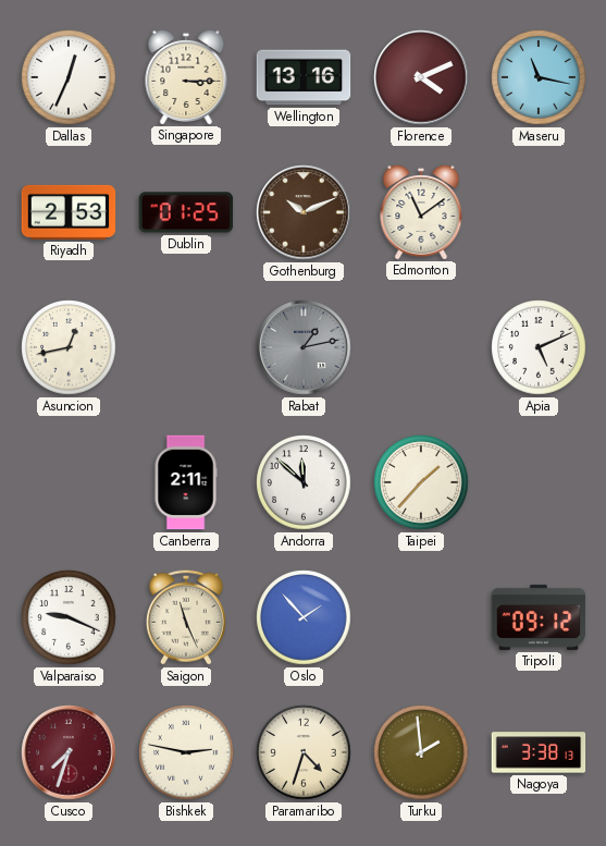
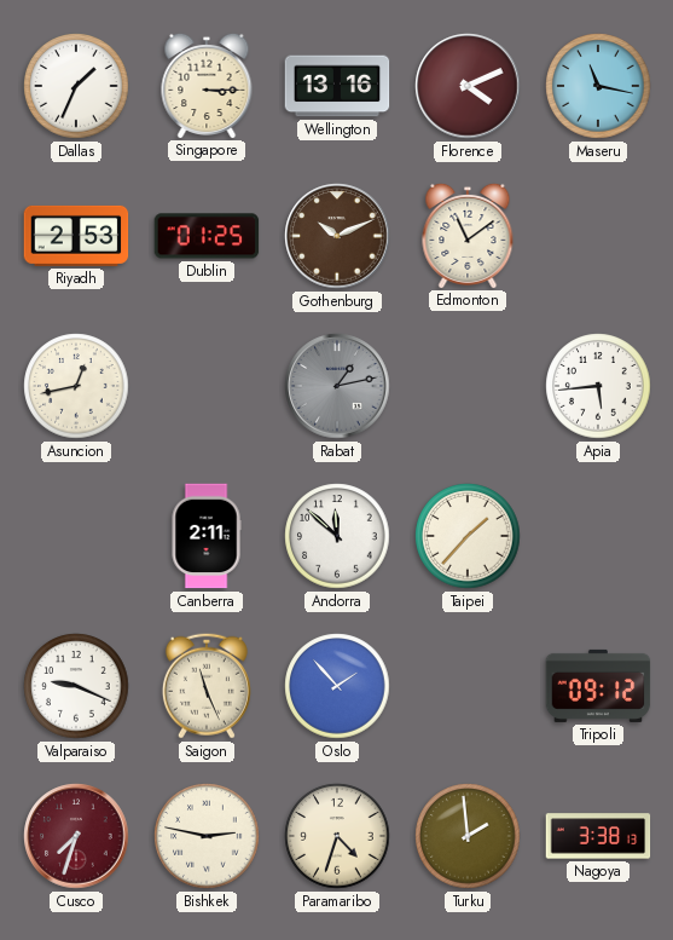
Dallas: 12:34 -> 1:34 (76, 86)
Apia: 5:11 -> 5:44 (598, 386)
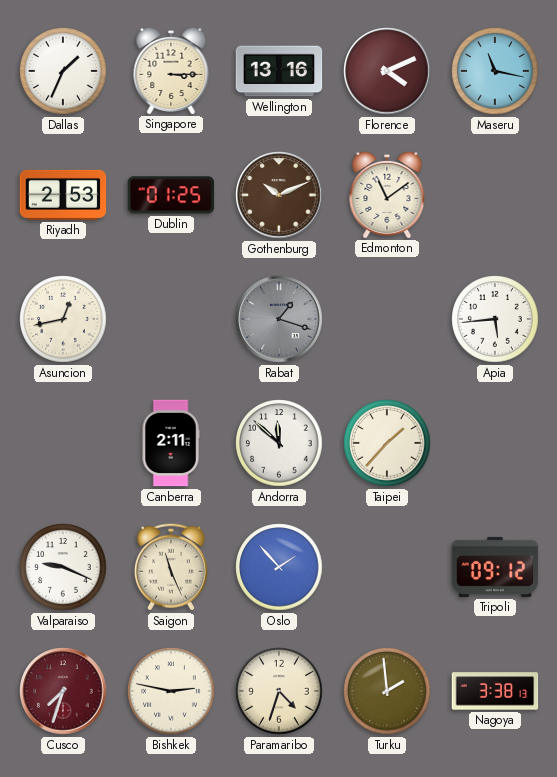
Rabat: 1:13 -> 1:18 (279, 319)
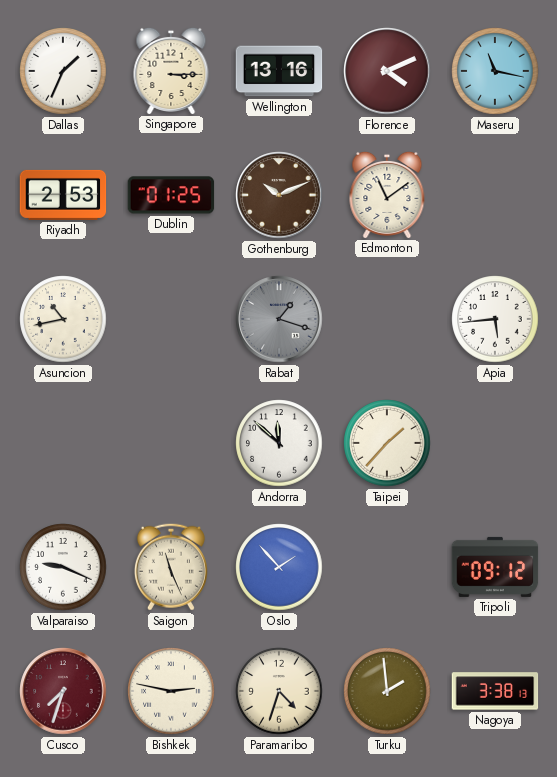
Asuncion: 12:43 -> 10:43 (63, 319)
Canberra: 2:11 -> none (171, 443)
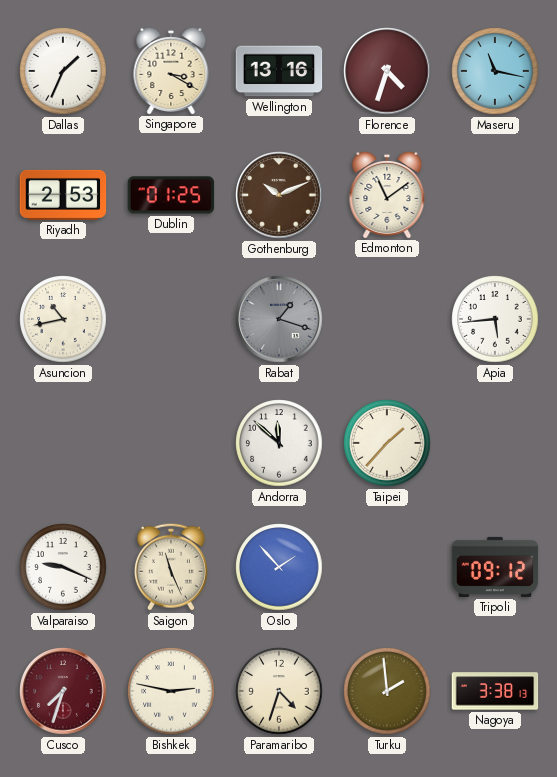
Singapore: 3:15 -> 3:20 (171, 70)
Florence: 4:11 -> 4:33 (387, 71)
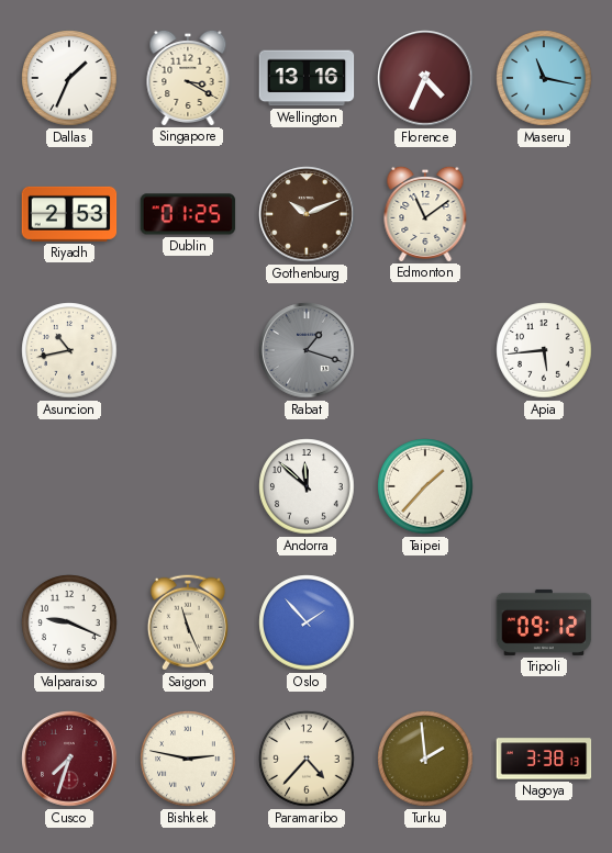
Florence: 4:33 -> 4:34 (425, 78)
Paramaribo: 4:33 -> 4:37 (307, 759)
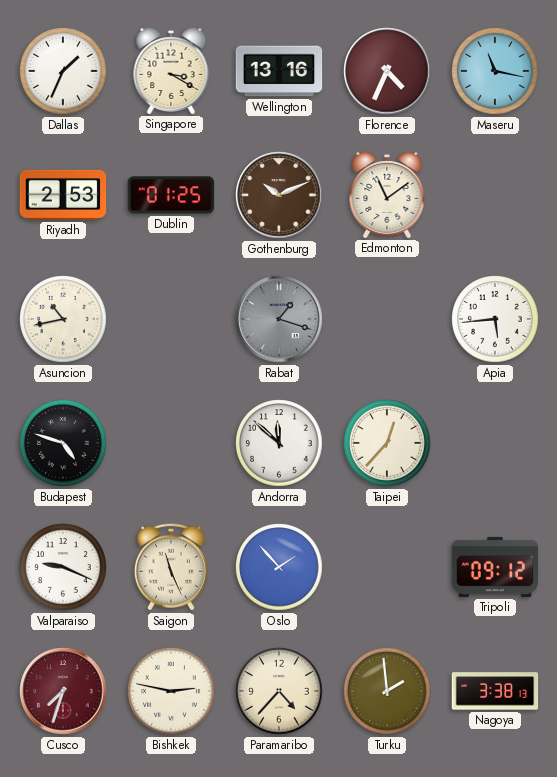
Budapest: none -> 4:48 (63, 443)
Taipei: 1:37 -> 12:37 (387, 443)
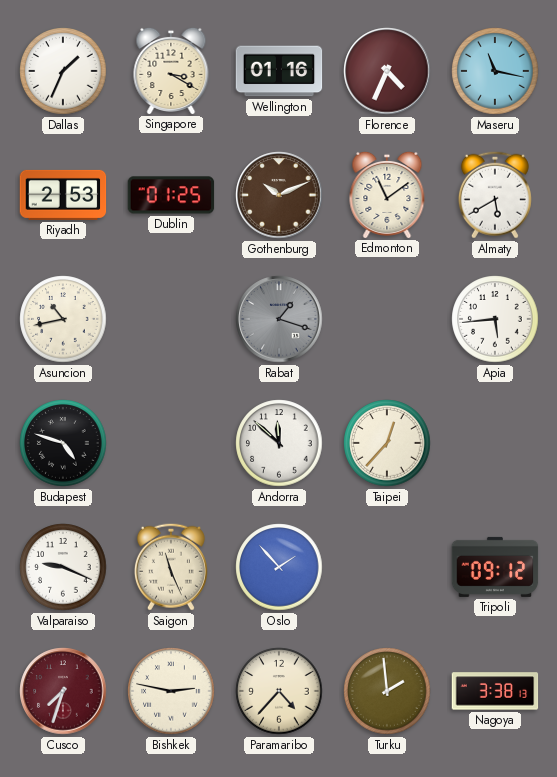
Wellington: 13:16 -> 01:16 (279, 71)
Almaty: none -> 5:40 (495, 195)
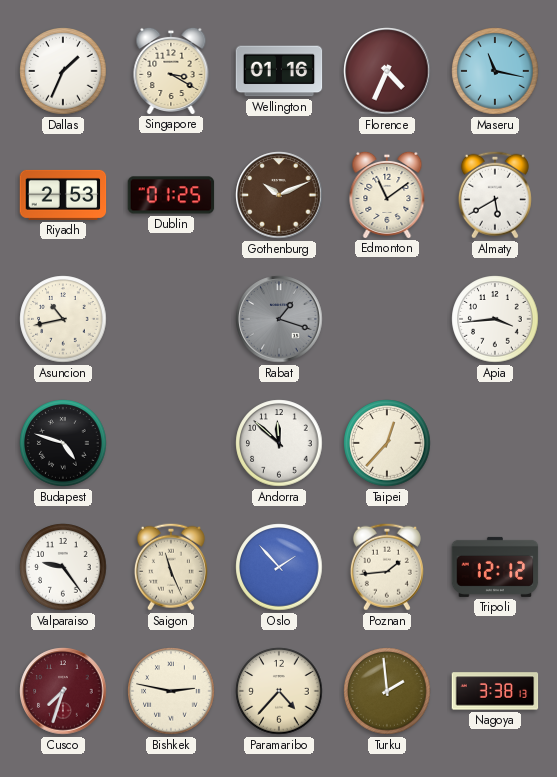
Apia: 5:44 -> 3:44 (495, 319)
Valparaiso: 9:19 -> 9:24 (63, 567)
Poznan: none -> 1:44 (387, 567)
Tripoli: 09:12 -> 12:12 (495, 567)
